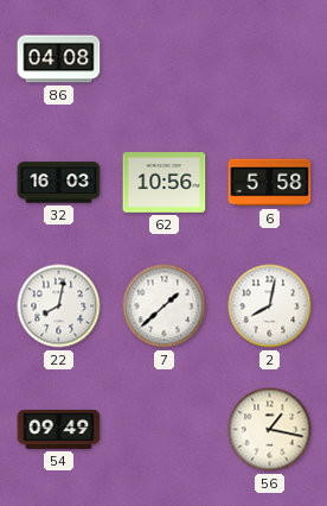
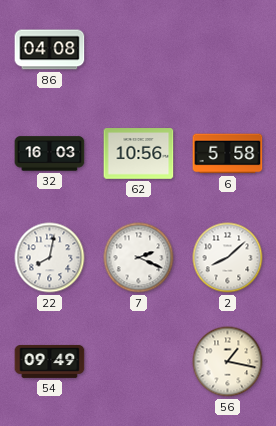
7: 1:38 -> 2:19 (139, 258)
2: 8:02 -> 8:08 (228, 258)
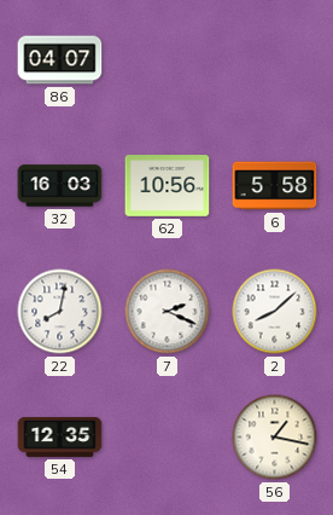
86: 04:08 -> 04:07 (60, 60)
54: 09:49 -> 12:35 (60, 436)
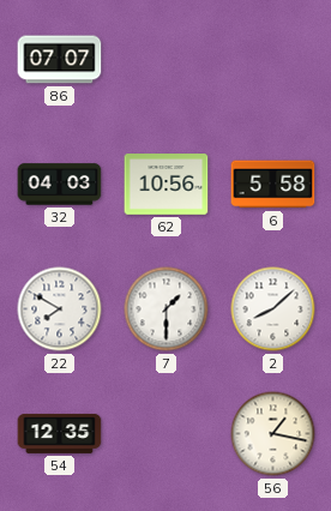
86: 04:07 -> 07:07 (60, 60)
32: 16:03 -> 04:03 (60, 185)
22: 8:02 -> 7:50 (60, 309)
7: 2:19 -> 1:30 (167, 309)
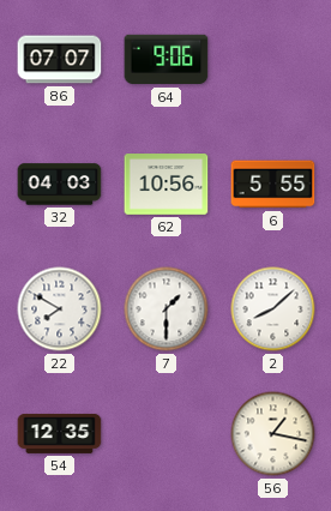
64: none -> 9:06 (167, 60)
6: 5:58 -> 5:55 (273, 185)
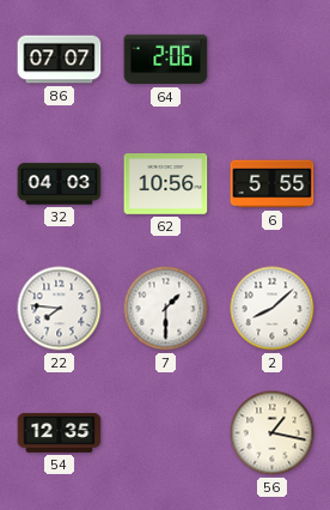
64: 9:06 -> 2:06 (166, 60)
22: 7:50 -> 7:46 (60, 309)
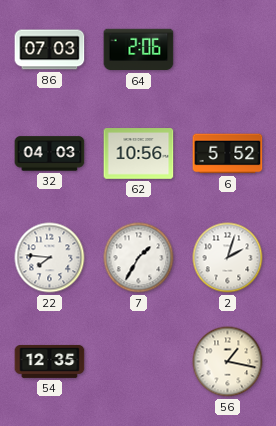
86: 07:07 -> 07:03 (50, 50)
6: 5:55 -> 5:52 (228, 154)
7: 1:30 -> 1:35 (139, 258)
2: 8:08 -> 2:03 (228, 258)
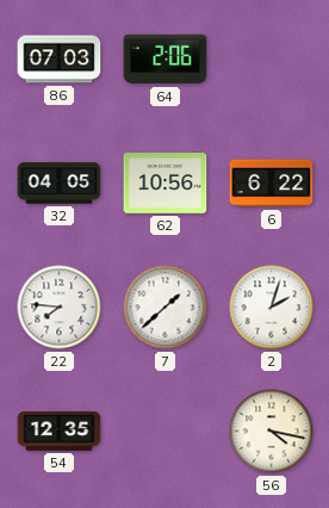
32: 04:03 -> 04:05 (60, 184)
6: 5:52 -> 6:22 (272, 184)
7: 1:35 -> 1:38 (166, 308)
56: 1:17 -> 4:17 (272, 432)
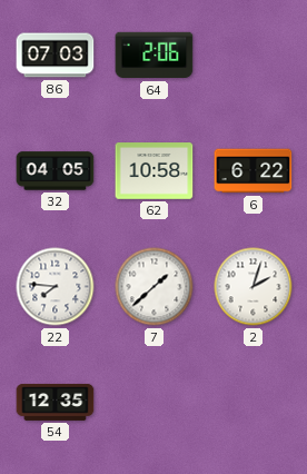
62: 10:56 -> 10:58 (155, 171)
56: 4:17 -> none (272, 432)
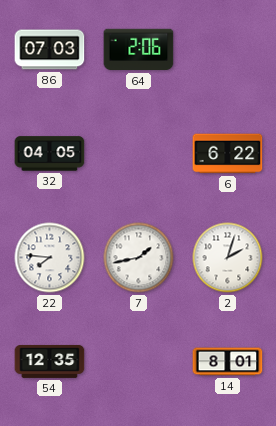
62: 10:58 -> none (155, 171)
7: 1:38 -> 1:43 (139, 258)
14: none -> 8:01 (228, 362)
